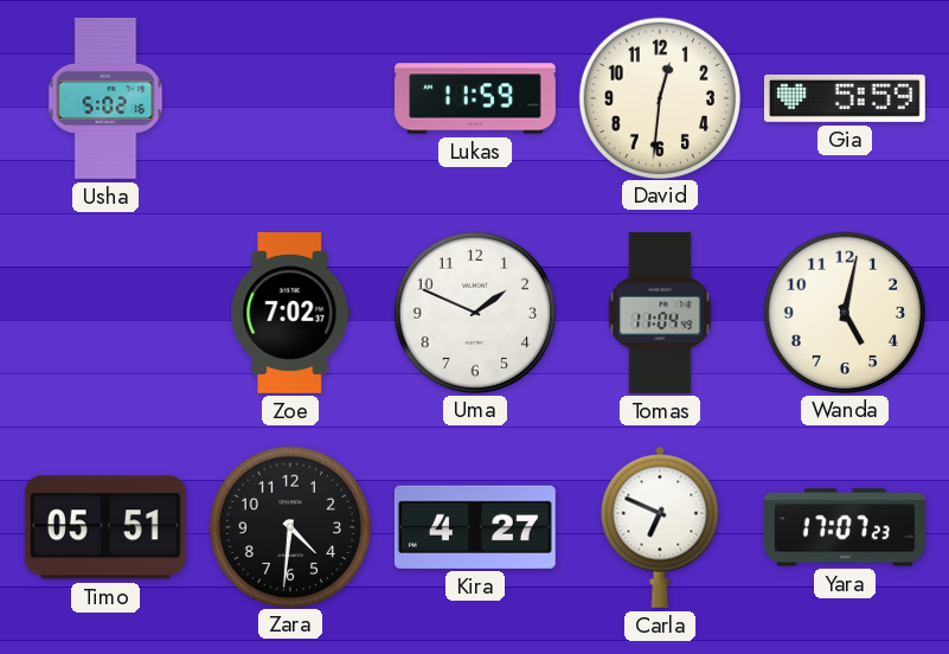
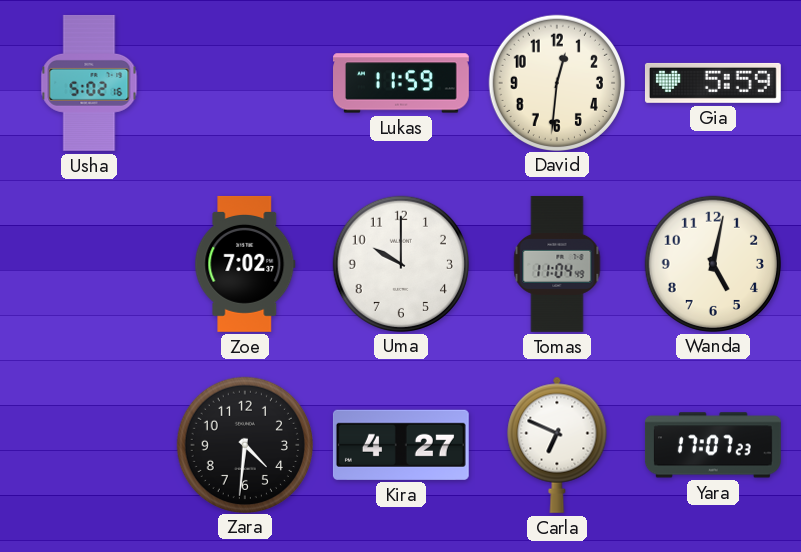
Uma: 1:49 -> 10:00 (400, 263)
Timo: 05:51 -> none (105, 527)
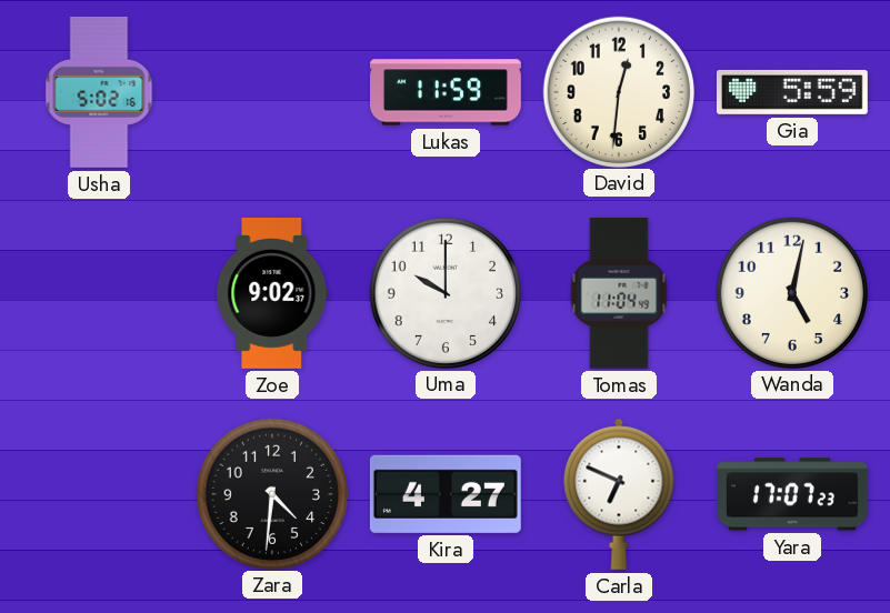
Zoe: 7:02 -> 9:02 (272, 293)
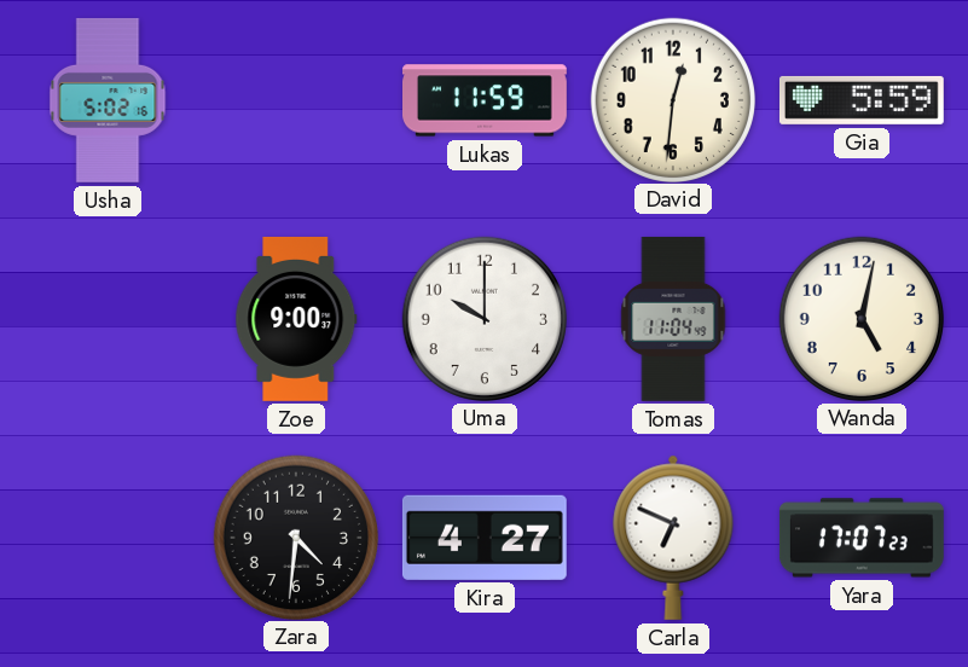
Zoe: 9:02 -> 9:00 (296, 319)
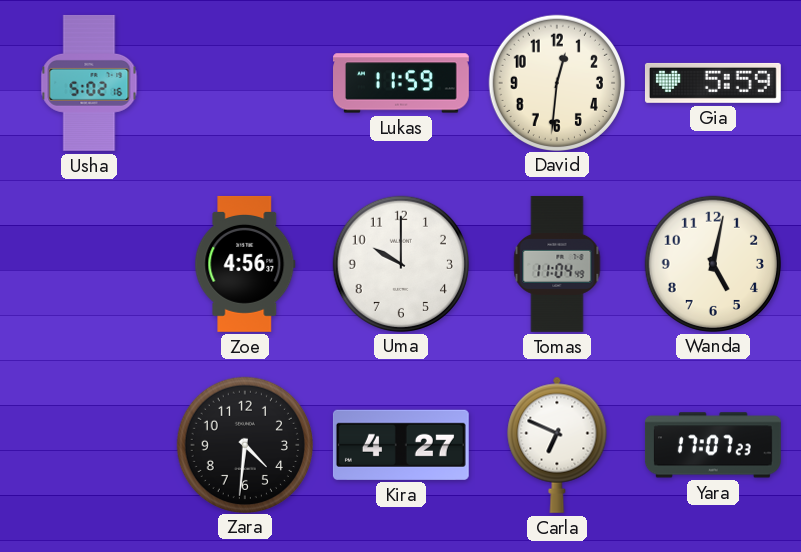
Zoe: 9:00 -> 4:56 (245, 264)
